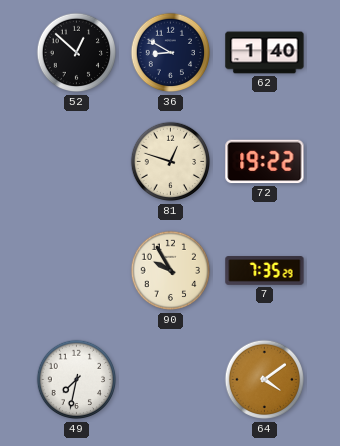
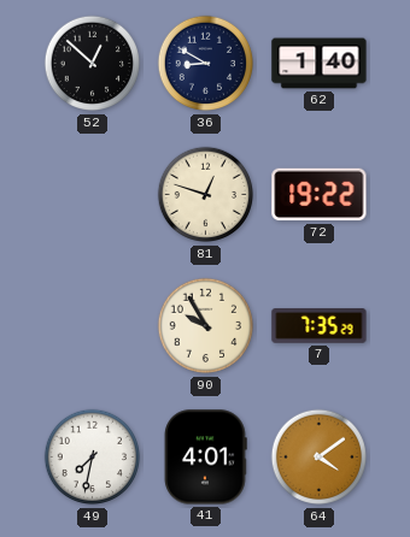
41: none -> 4:01 (205, 458)
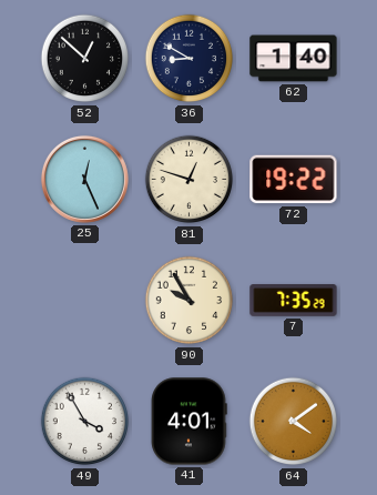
25: none -> 12:26 (84, 179)
49: 7:32 -> 3:55 (85, 422)
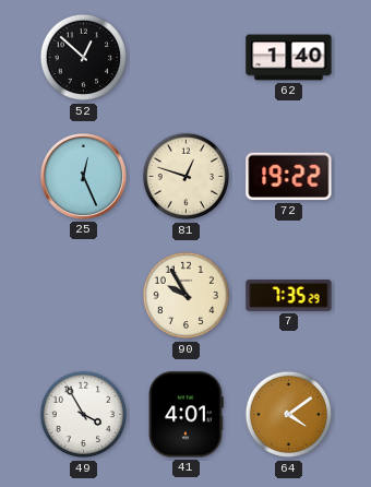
36: 8:50 -> none (190, 59)
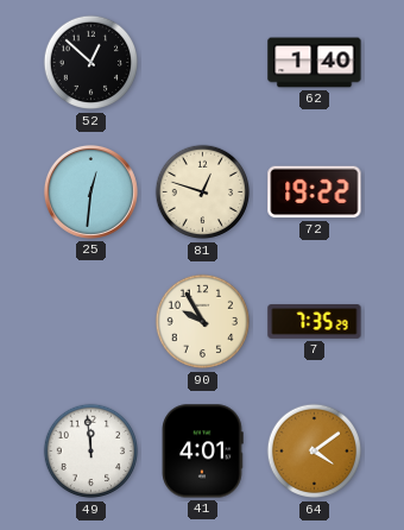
25: 12:26 -> 12:31 (90, 191)
49: 3:55 -> 11:59 (91, 452)
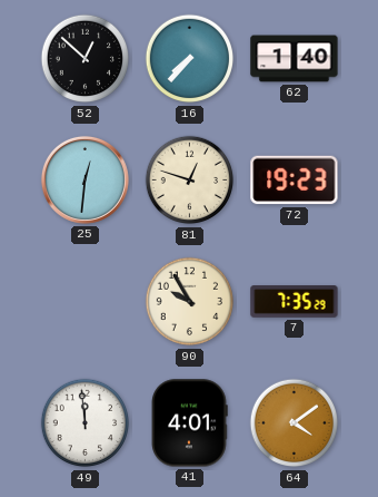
16: none -> 7:37 (190, 59)
72: 19:22 -> 19:23 (295, 181)
